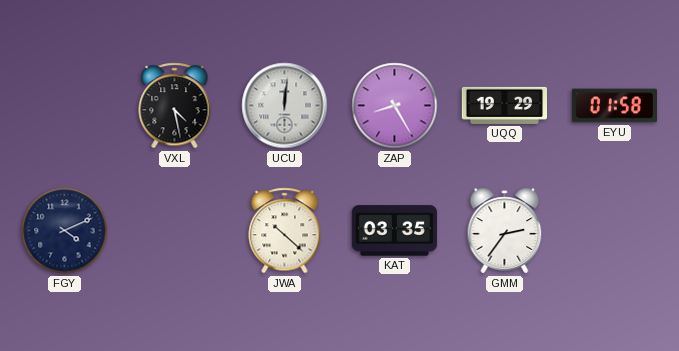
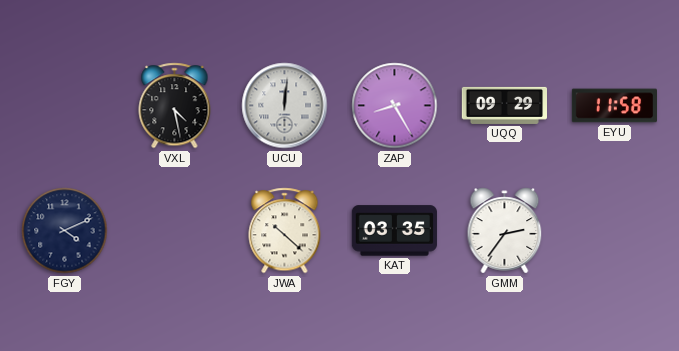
UQQ: 19:29 -> 09:29 (504, 105)
EYU: 01:58 -> 11:58 (614, 106)
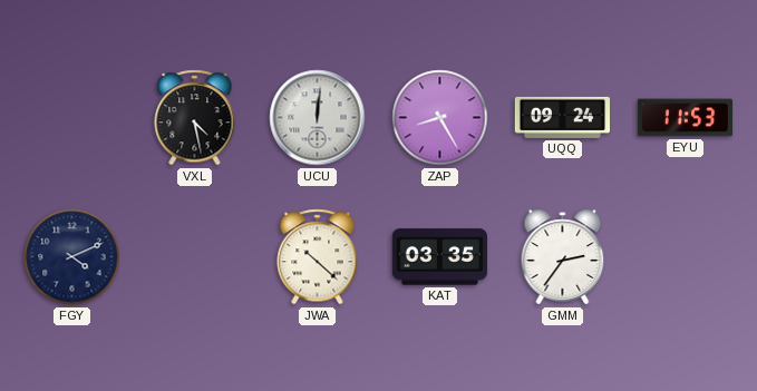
UQQ: 09:29 -> 09:24 (562, 117)
EYU: 11:58 -> 11:53 (685, 118)
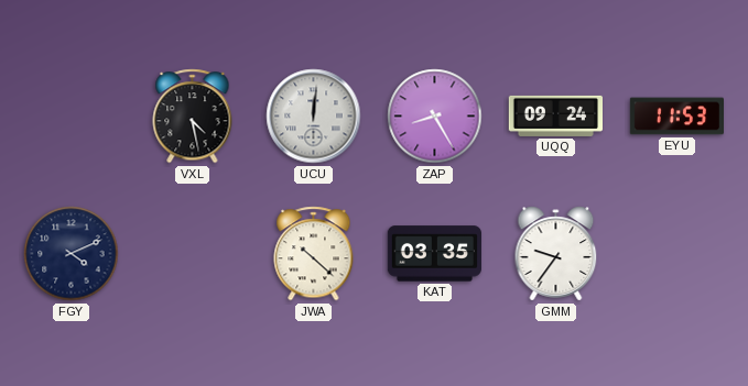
GMM: 2:36 -> 9:36 (556, 254)
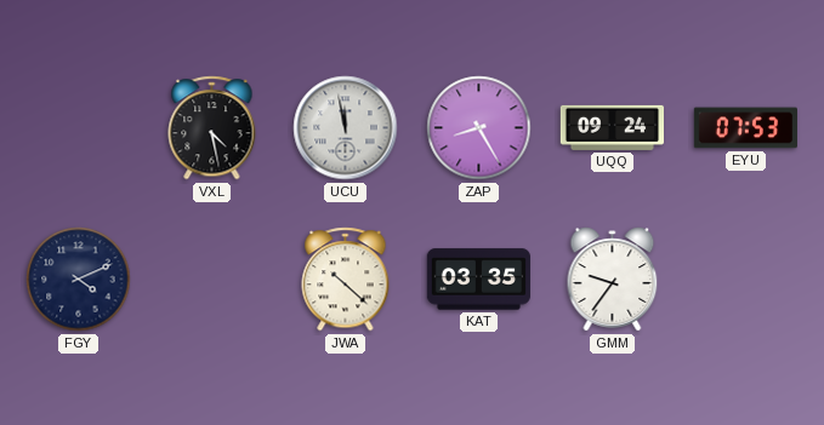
UCU: 12:01 -> 11:58 (346, 128)
EYU: 11:53 -> 07:53 (745, 128)
